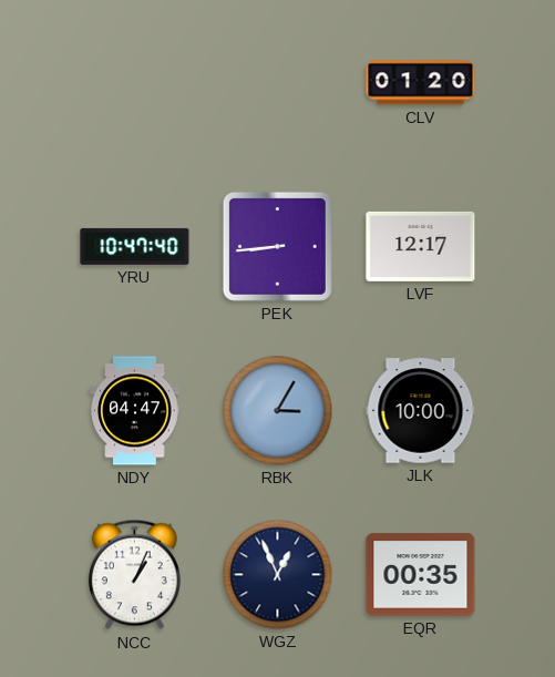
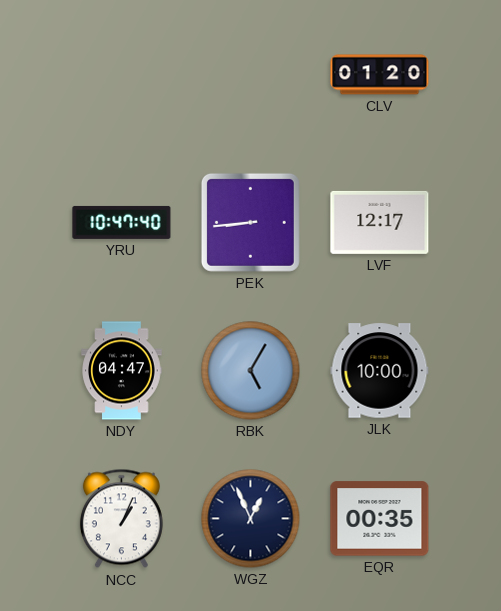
RBK: 3:05 -> 5:05 (251, 371)
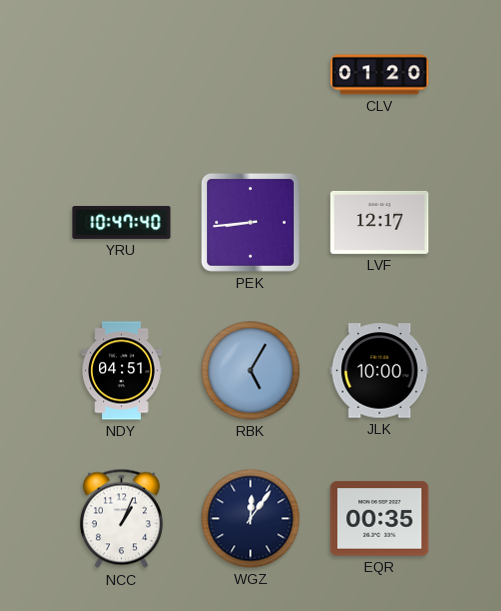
NDY: 04:47 -> 04:51 (122, 371)
WGZ: 12:56 -> 12:06 (251, 519)
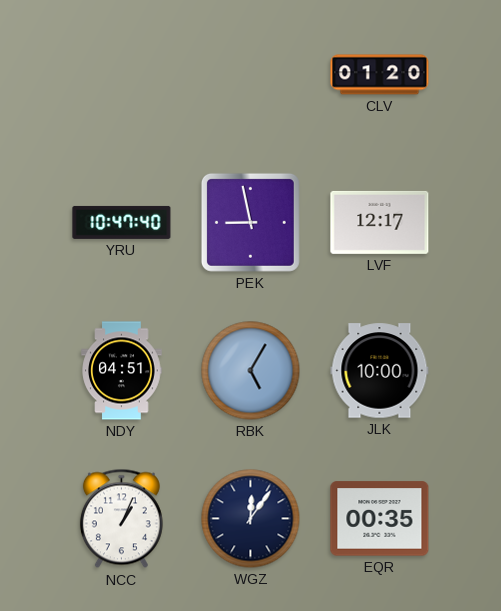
PEK: 8:44 -> 8:58 (250, 222)
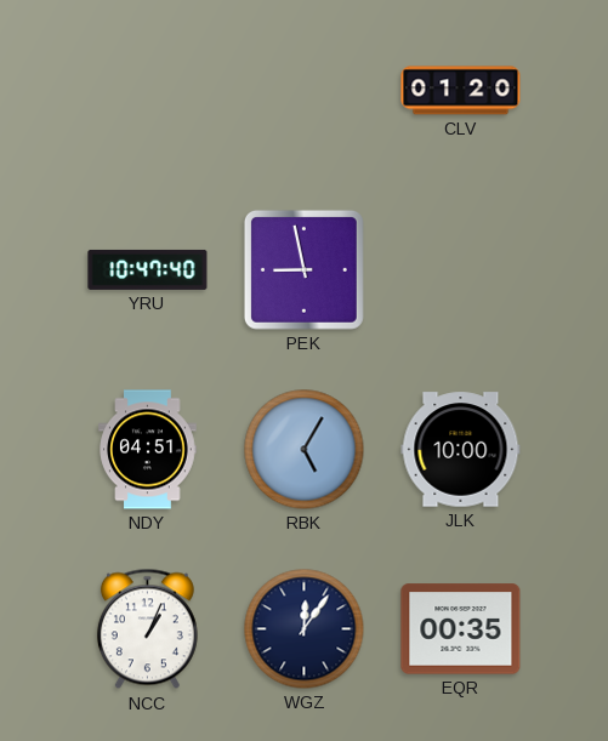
LVF: 12:17 -> none (380, 222)
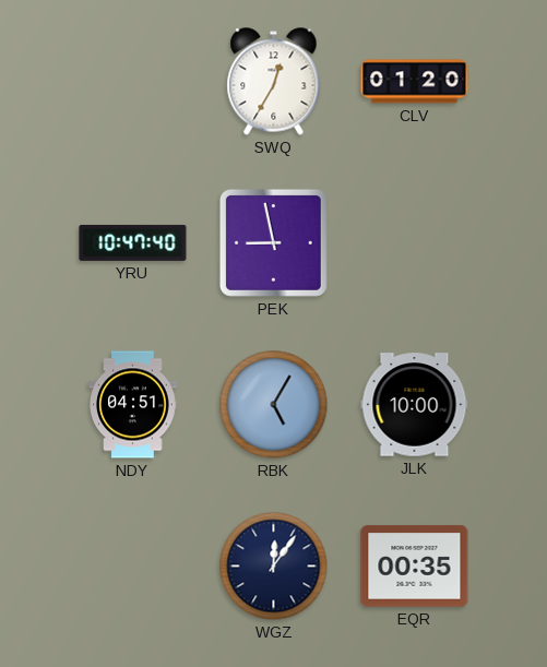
SWQ: none -> 12:35 (274, 82)
NCC: 1:04 -> none (147, 629)
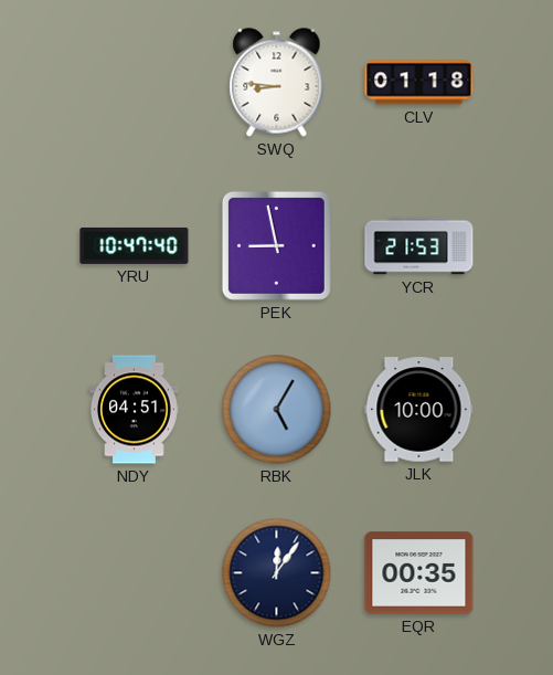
SWQ: 12:35 -> 8:46 (277, 83)
CLV: 01:20 -> 01:18 (419, 83)
YCR: none -> 21:53 (419, 246)
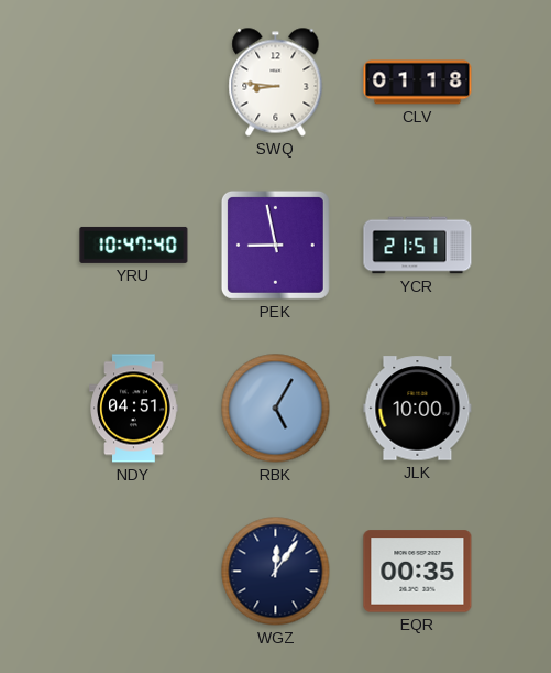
YCR: 21:53 -> 21:51 (418, 246)
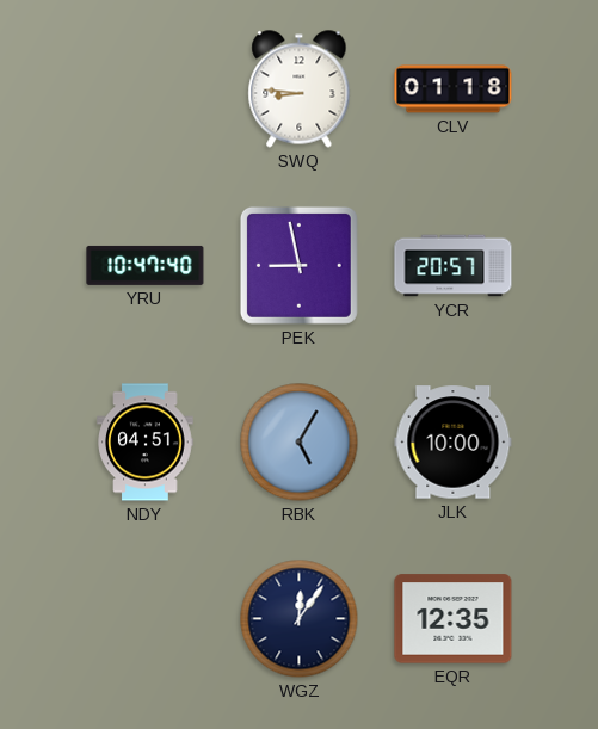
YCR: 21:51 -> 20:57 (454, 266)
EQR: 00:35 -> 12:35 (454, 619)
